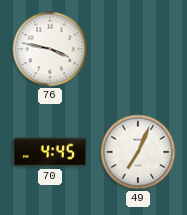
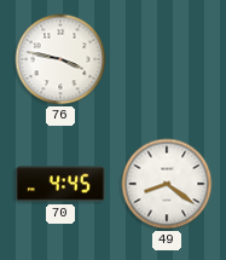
49: 7:04 -> 8:21 (167, 184)
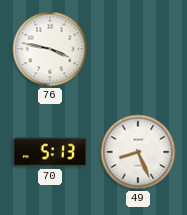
70: 4:45 -> 5:13 (50, 152)
49: 8:21 -> 8:26 (138, 152)
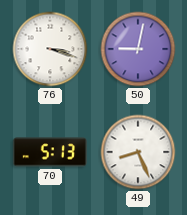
76: 3:47 -> 3:18 (50, 49)
50: none -> 9:02 (138, 49)
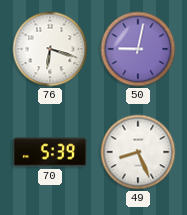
76: 3:18 -> 6:18 (50, 49)
70: 5:13 -> 5:39 (50, 152)
